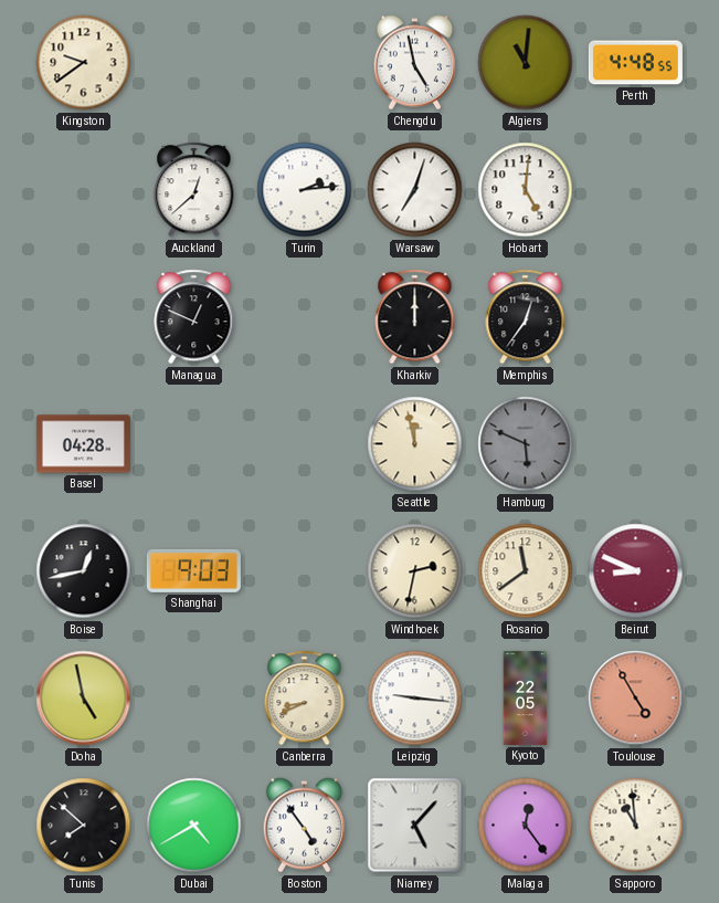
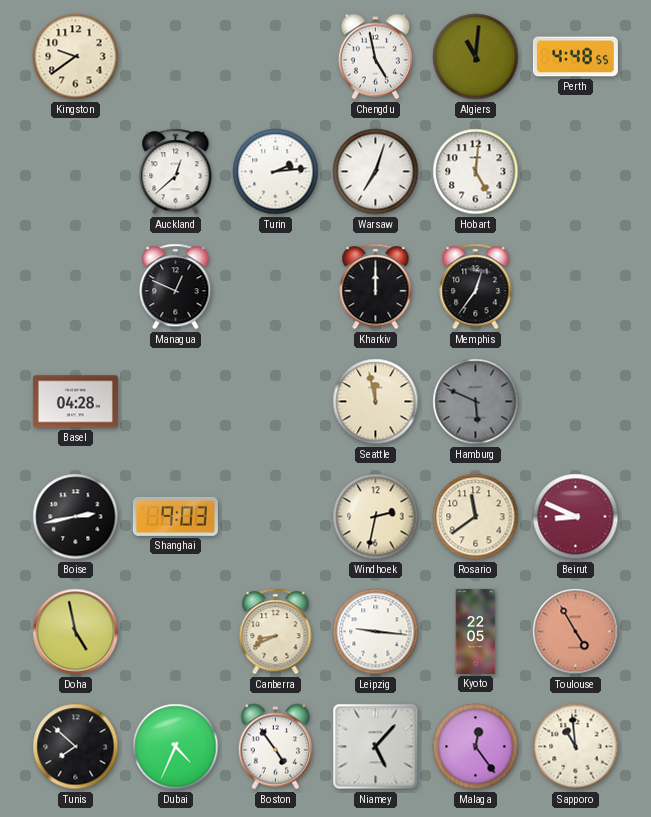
Boise: 12:43 -> 2:43 (76, 517)
Dubai: 4:40 -> 4:34 (176, 747)
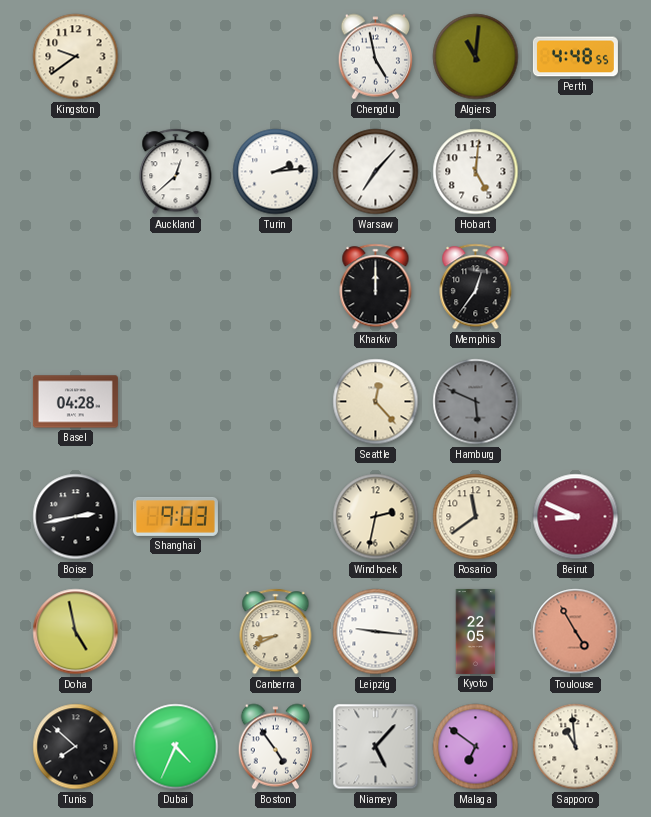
Warsaw: 7:03 -> 7:07 (376, 172)
Managua: 12:49 -> none (176, 287)
Seattle: 11:58 -> 12:23 (376, 402)
Malaga: 12:24 -> 6:51 (476, 747)
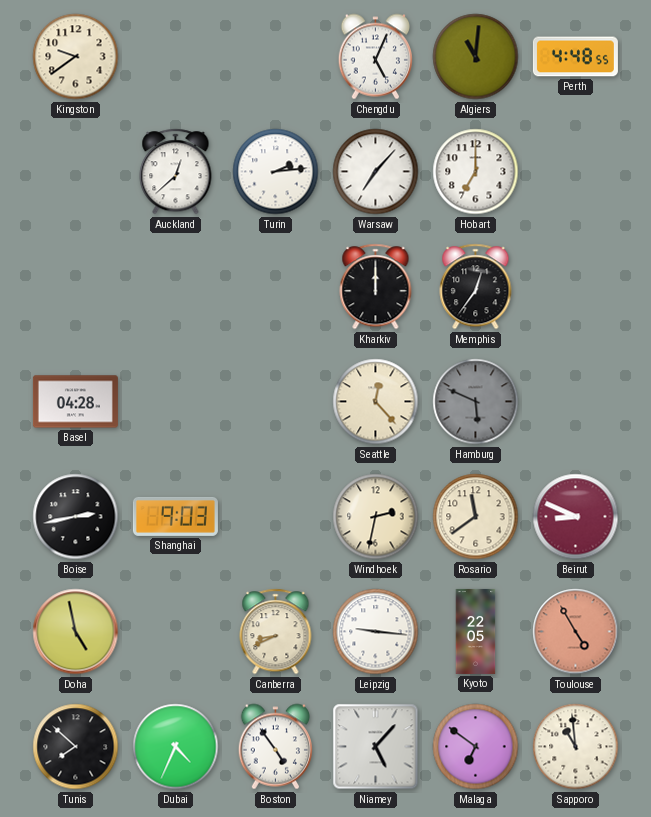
Chengdu: 4:58 -> 5:04 (375, 57)
Hobart: 5:01 -> 7:00 (476, 172)
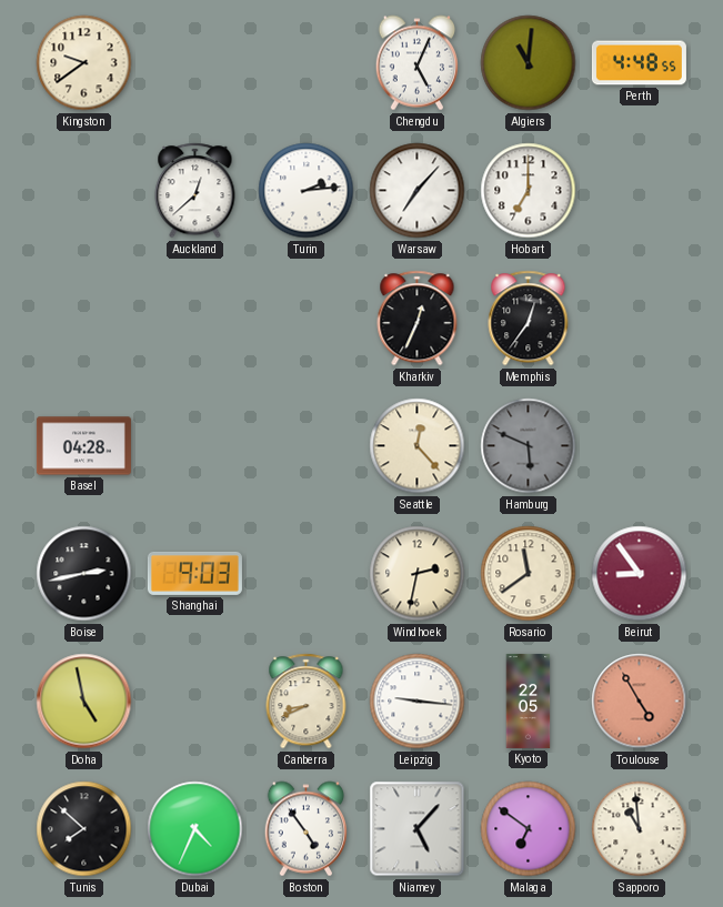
Kharkiv: 12:00 -> 12:34 (418, 319)
Beirut: 8:49 -> 8:54 (640, 574)
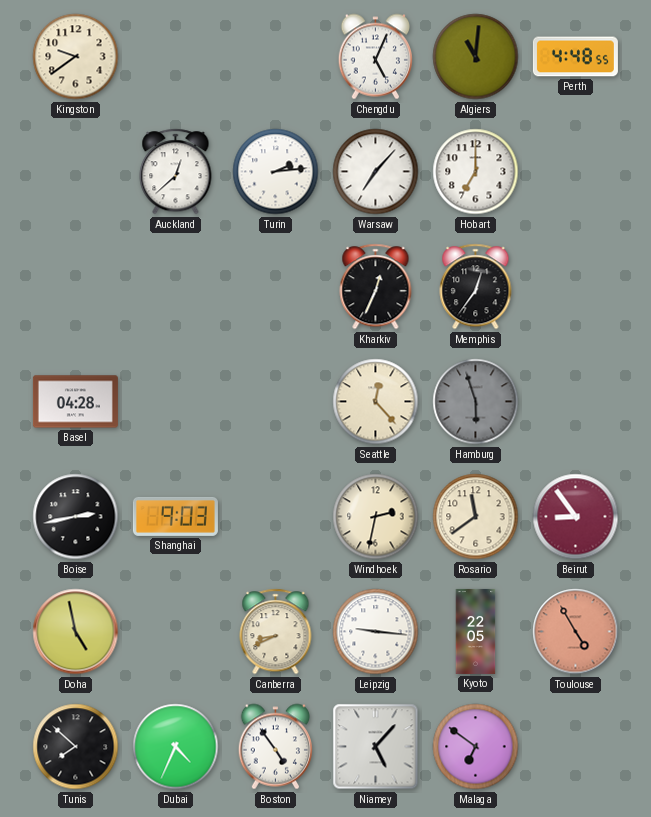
Hamburg: 5:49 -> 5:57 (476, 402)
Sapporo: 10:59 -> none (640, 829)
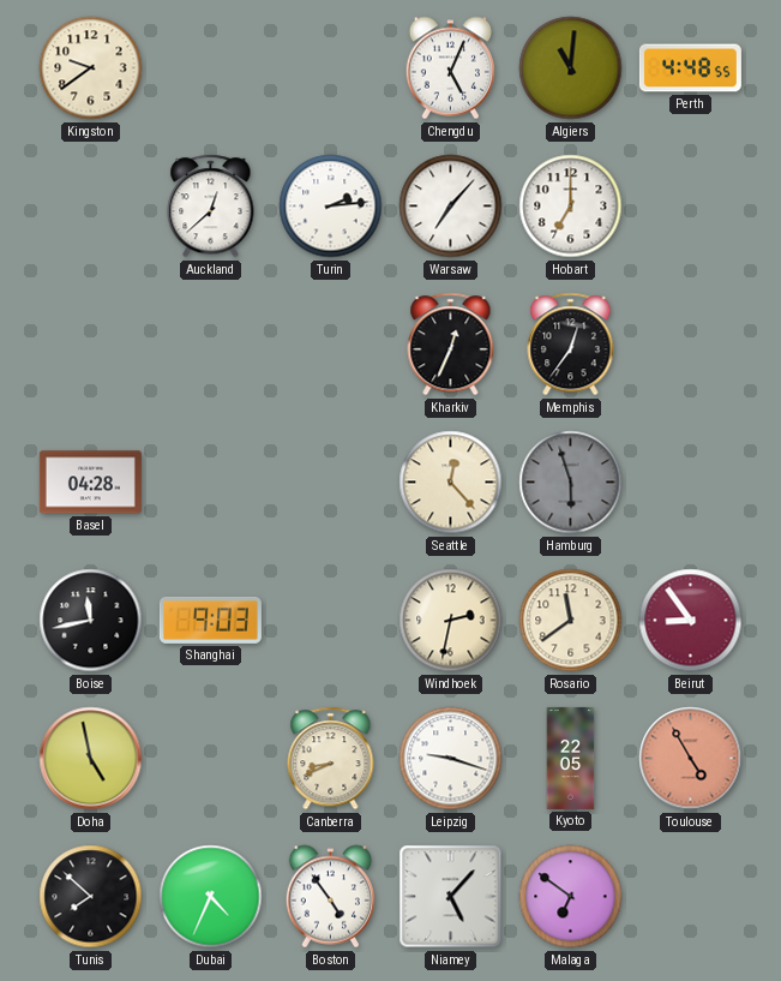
Boise: 2:43 -> 11:43 (91, 621)
Leipzig: 9:16 -> 9:18 (451, 759)
